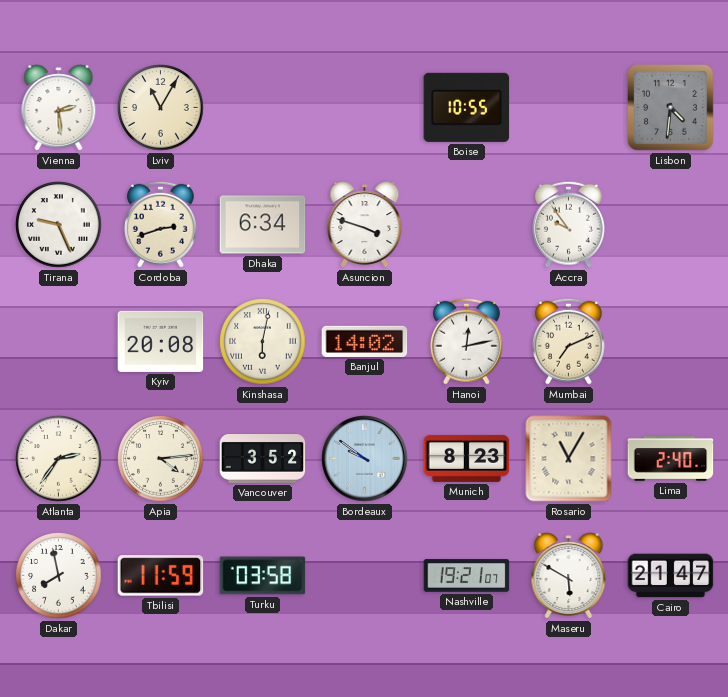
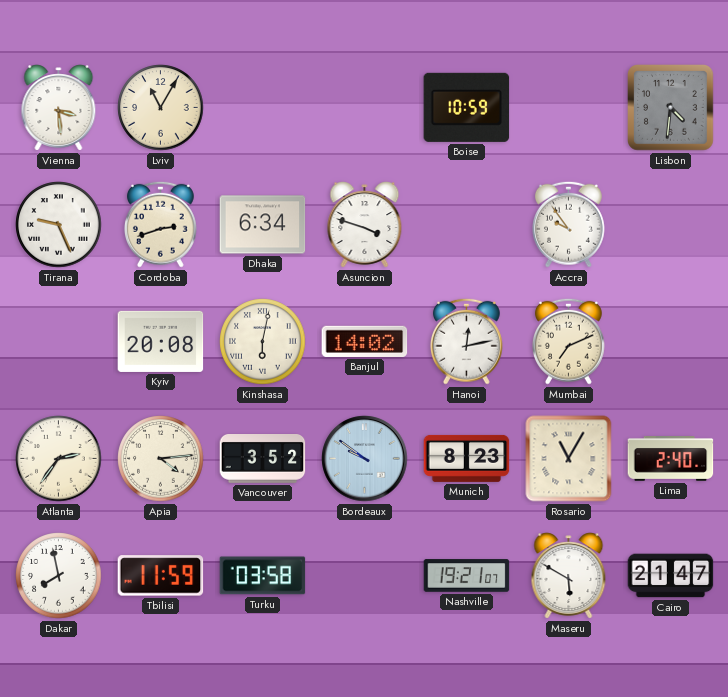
Vienna: 2:29 -> 3:29 (59, 108)
Boise: 10:55 -> 10:59 (467, 107)
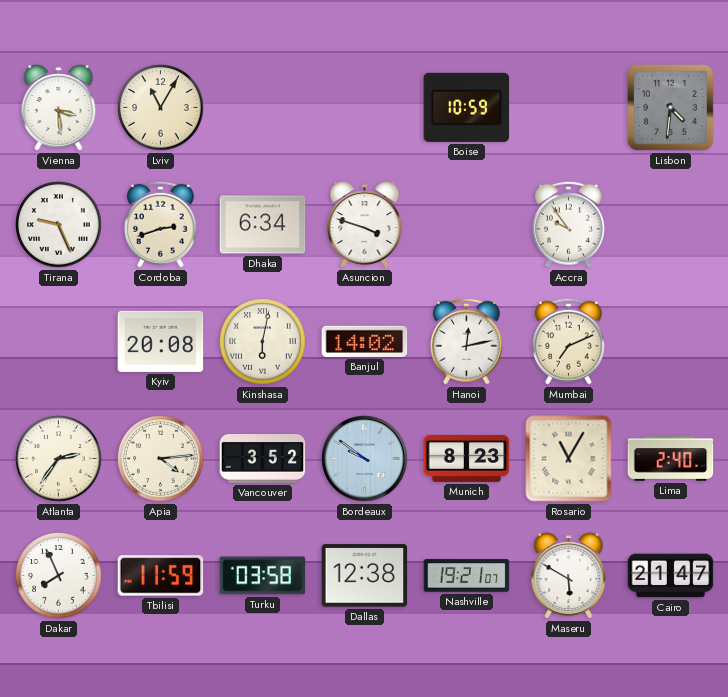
Dakar: 7:58 -> 7:56 (59, 576)
Dallas: none -> 12:38 (365, 576)
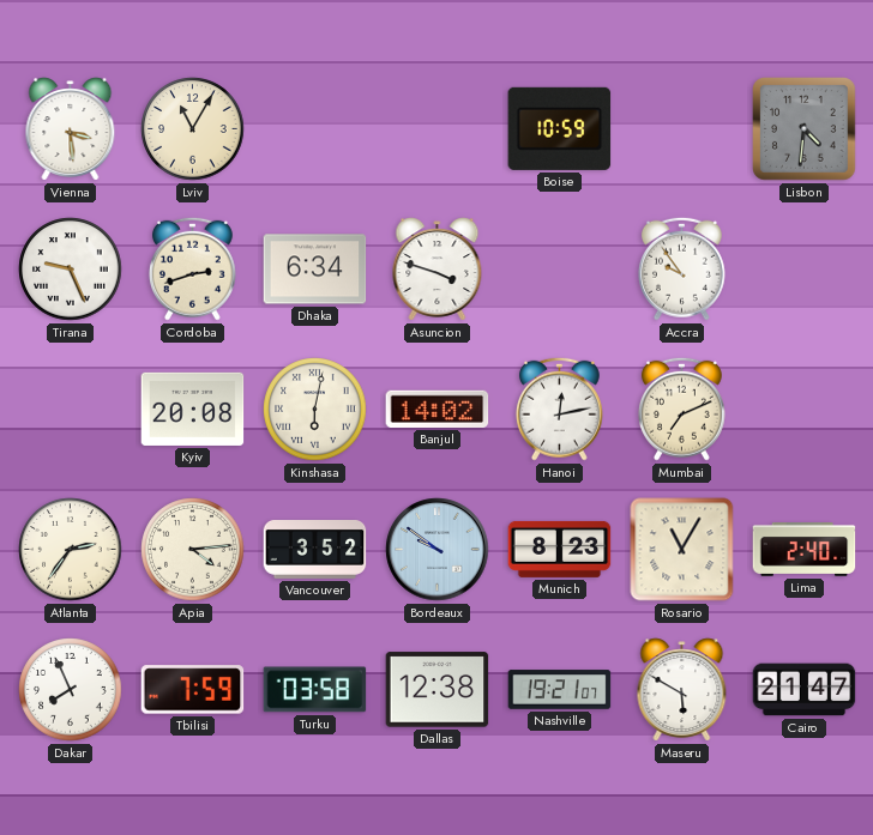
Tbilisi: 11:59 -> 7:59 (193, 690)
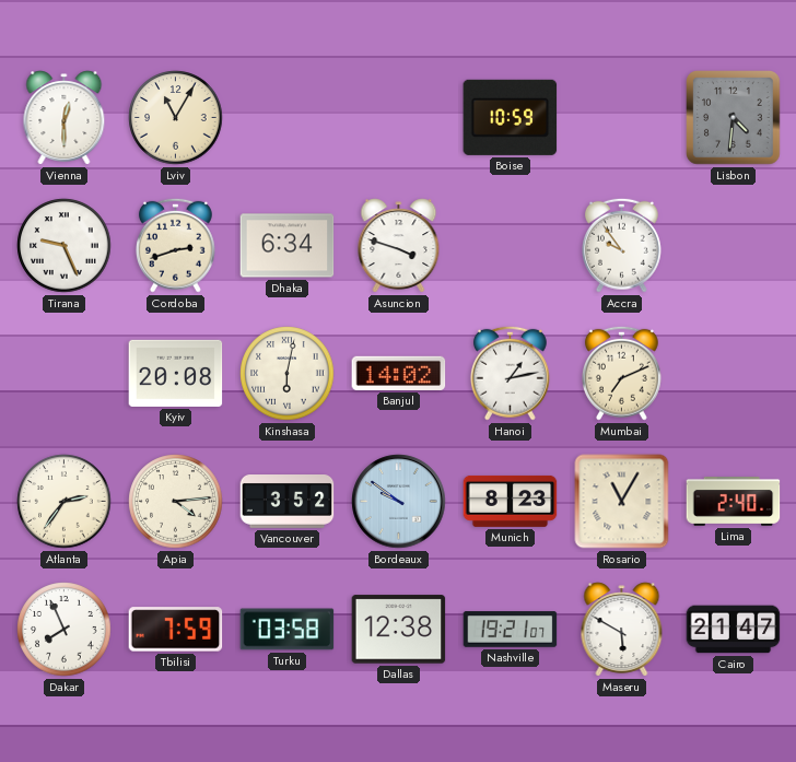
Vienna: 3:29 -> 12:30 (65, 118)
Hanoi: 12:13 -> 1:13 (510, 373)
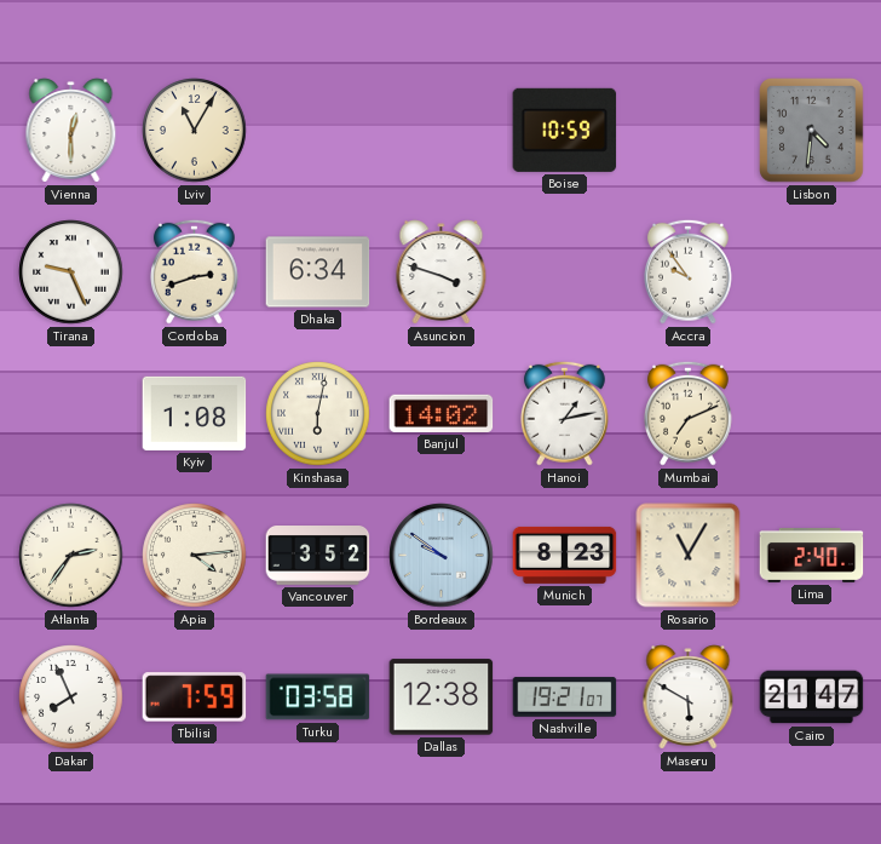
Kyiv: 20:08 -> 1:08 (195, 413)
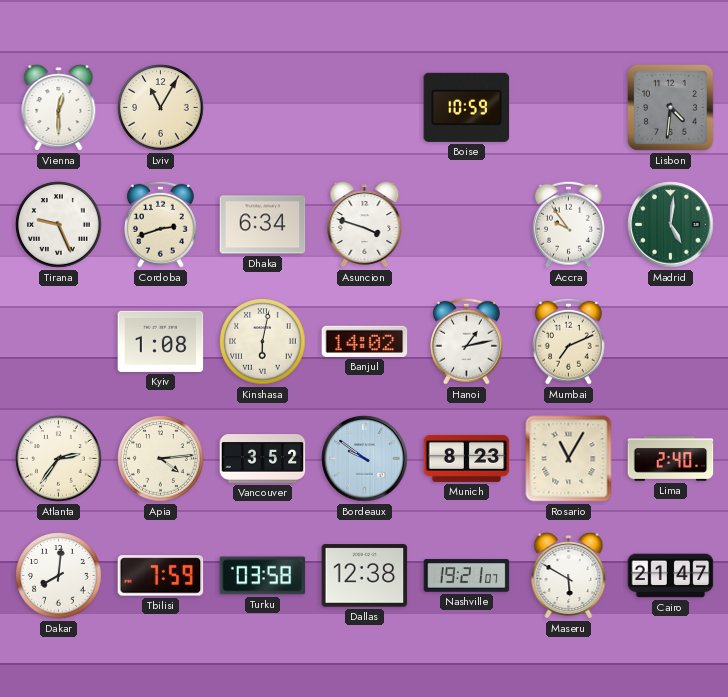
Madrid: none -> 5:01 (671, 225)
Dakar: 7:56 -> 8:01 (59, 576)
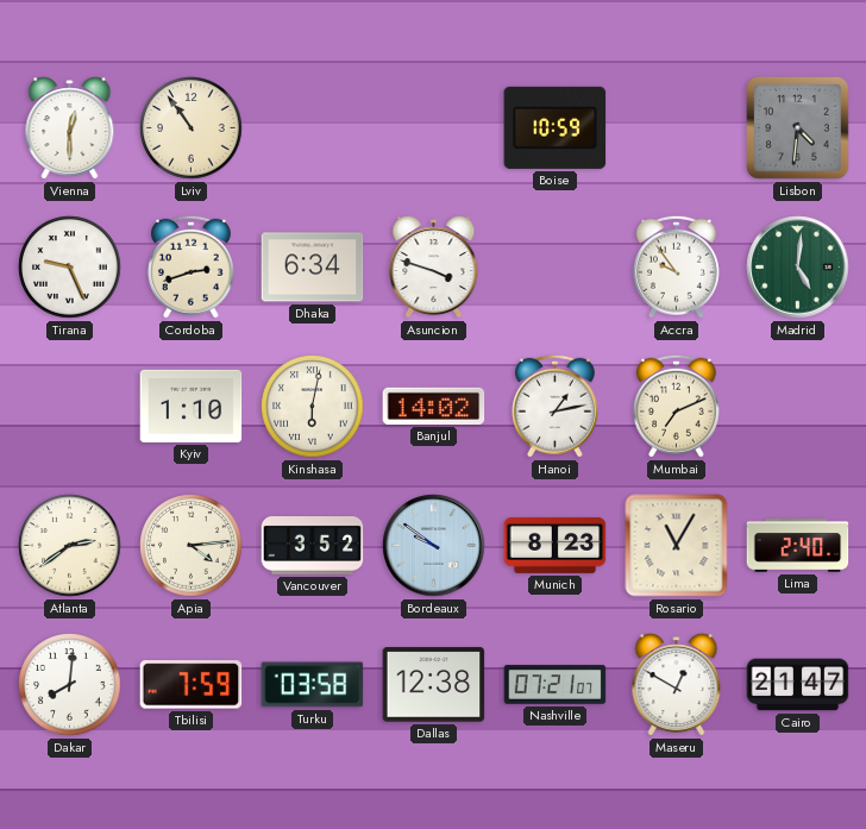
Lviv: 11:05 -> 10:54 (192, 128)
Kyiv: 1:08 -> 1:10 (192, 406)
Atlanta: 2:36 -> 2:39 (70, 546)
Nashville: 19:21 -> 07:21 (556, 685)
Maseru: 5:50 -> 12:50 (677, 685)
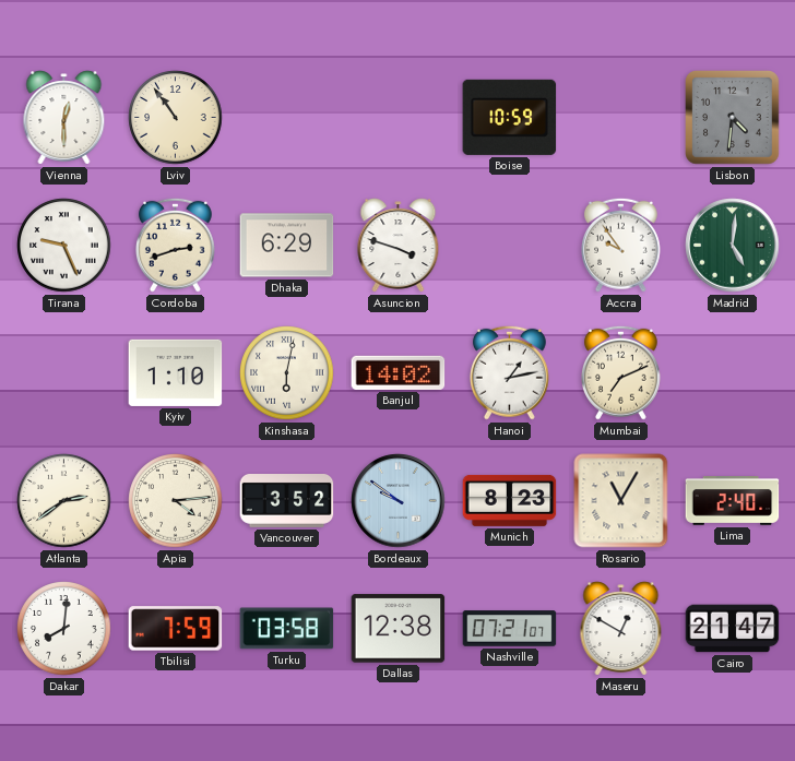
Dhaka: 6:34 -> 6:29 (287, 246)
